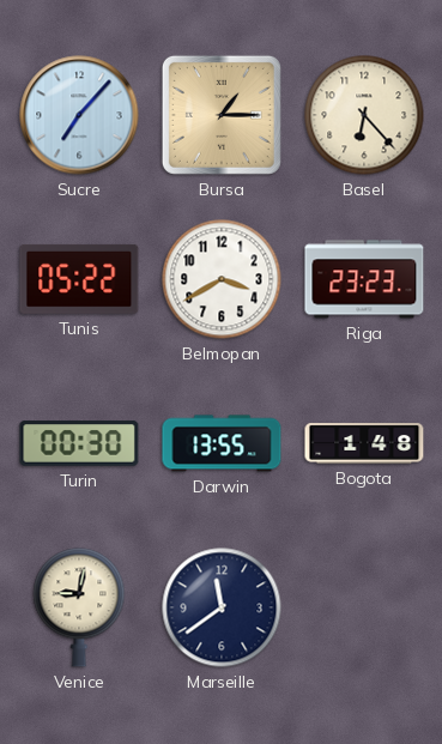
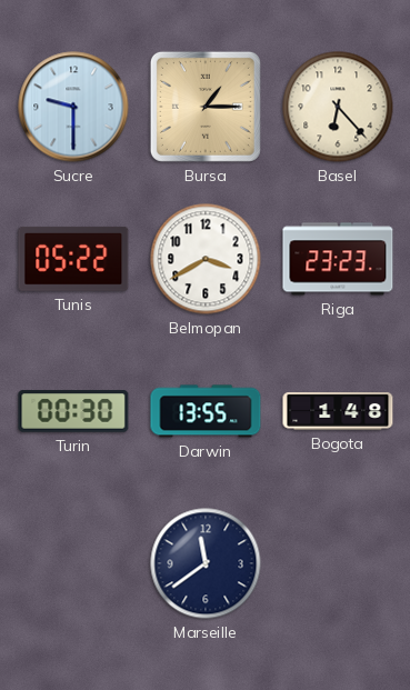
Sucre: 7:07 -> 9:30 (73, 107)
Venice: 9:02 -> none (79, 607)
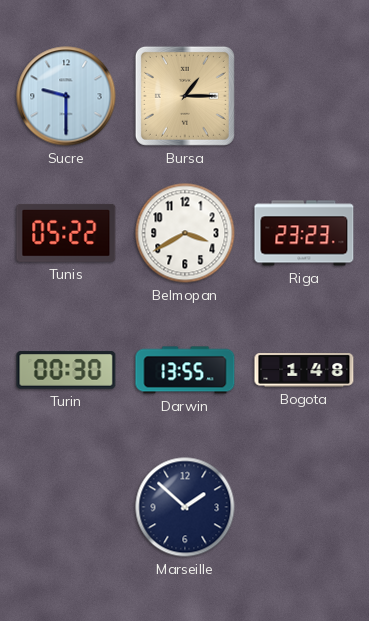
Basel: 6:23 -> none (338, 107)
Marseille: 11:39 -> 1:52 (185, 507)
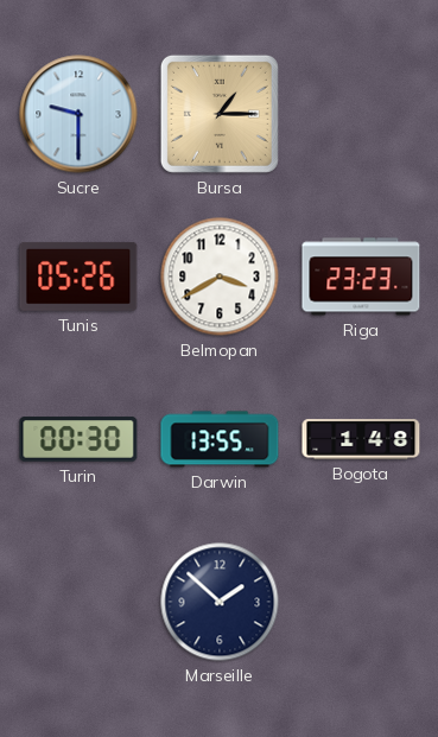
Tunis: 05:22 -> 05:26 (78, 277)
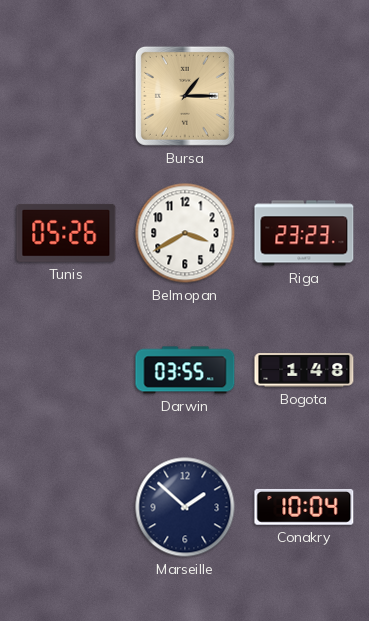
Sucre: 9:30 -> none (78, 114)
Turin: 00:30 -> none (78, 439)
Darwin: 13:55 -> 03:55 (185, 370)
Conakry: none -> 10:04 (304, 507)
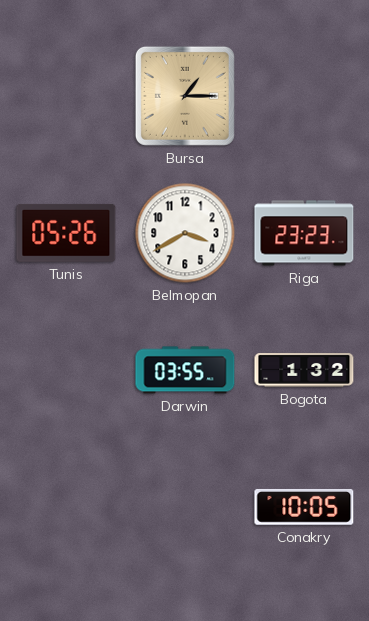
Bogota: 1:48 -> 1:32 (304, 370)
Marseille: 1:52 -> none (185, 507)
Conakry: 10:04 -> 10:05 (304, 507)
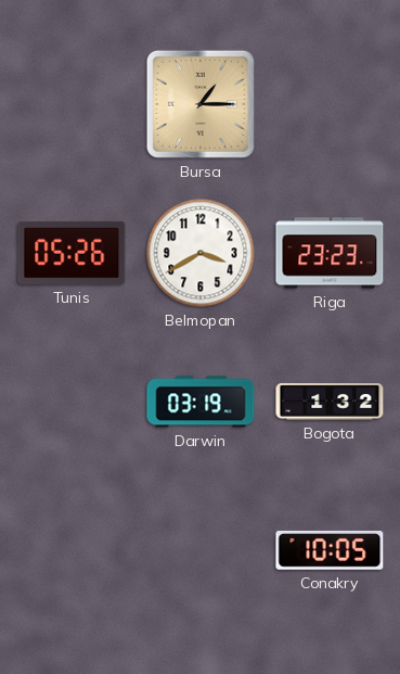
Darwin: 03:55 -> 03:19 (201, 402)
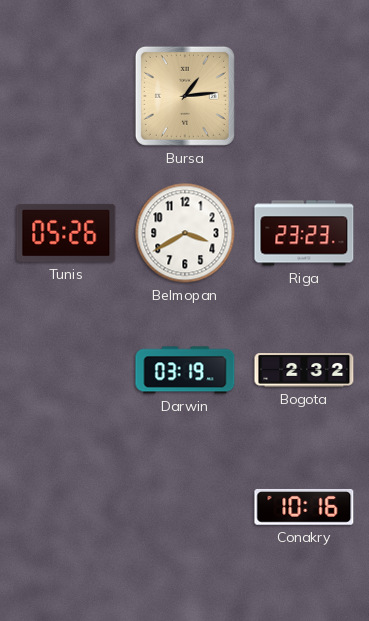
Bursa: 1:15 -> 1:14 (185, 96)
Bogota: 1:32 -> 2:32 (304, 370)
Conakry: 10:05 -> 10:16 (304, 507)
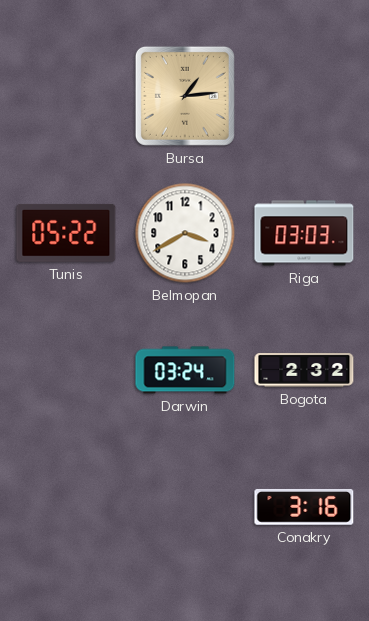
Tunis: 05:26 -> 05:22 (66, 233)
Riga: 23:23 -> 03:03 (304, 233)
Darwin: 03:19 -> 03:24 (185, 370)
Conakry: 10:16 -> 3:16 (304, 507)
